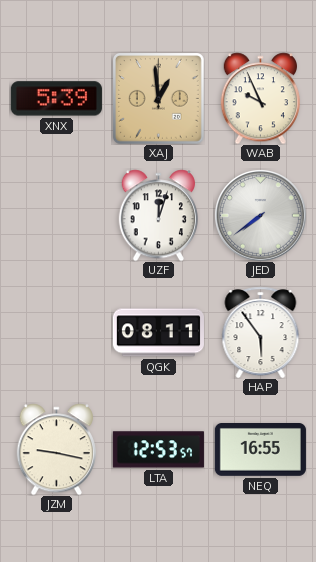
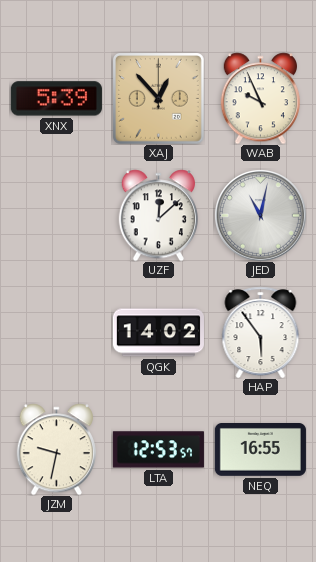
XAJ: 12:59 -> 12:53 (158, 98)
UZF: 12:03 -> 12:08 (158, 215)
JED: 7:39 -> 11:02 (260, 215)
QGK: 08:11 -> 14:02 (158, 333)
JZM: 9:17 -> 9:32 (56, 449)
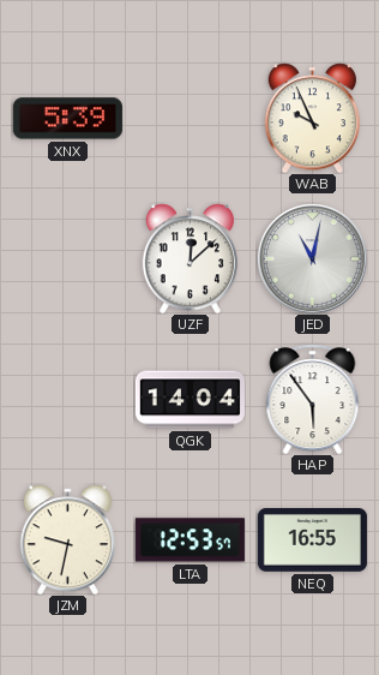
XAJ: 12:53 -> none (158, 98)
QGK: 14:02 -> 14:04 (189, 400)
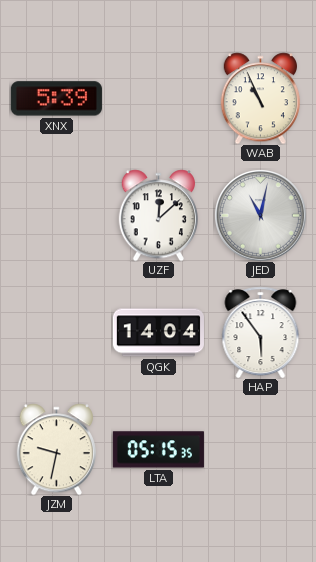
WAB: 9:56 -> 10:56 (260, 98)
LTA: 12:53 -> 05:15 (158, 450)
NEQ: 16:55 -> none (312, 540)
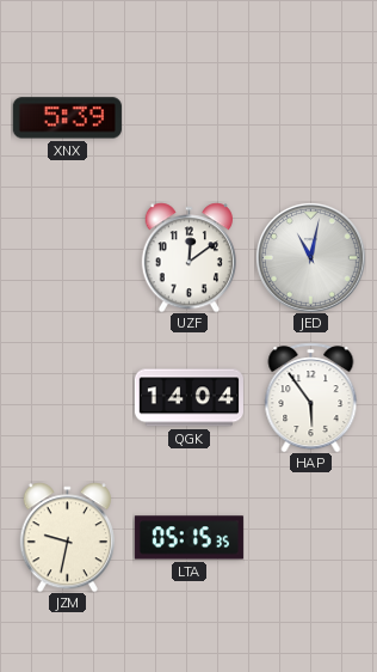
WAB: 10:56 -> none (260, 98)
UZF: 12:08 -> 12:09 (188, 257)
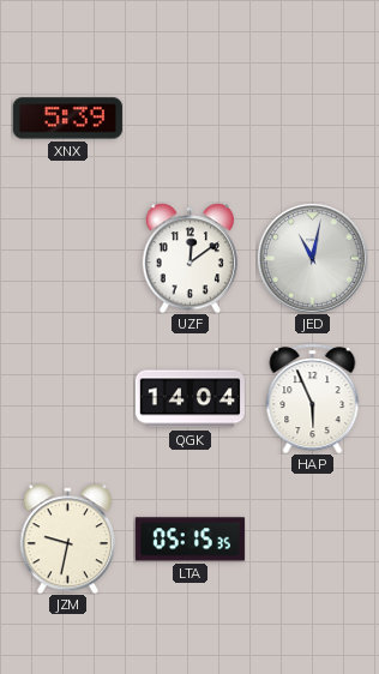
HAP: 5:54 -> 5:56 (313, 398)
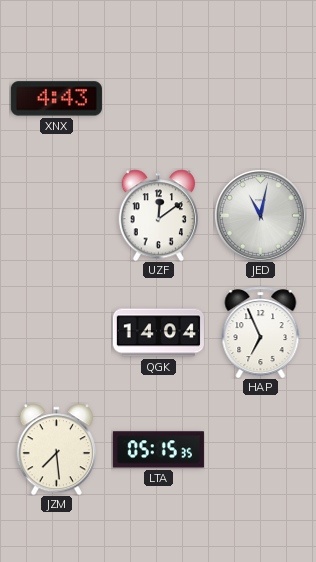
XNX: 5:39 -> 4:43 (56, 99)
HAP: 5:56 -> 6:56 (261, 332)
JZM: 9:32 -> 7:29 (56, 449)
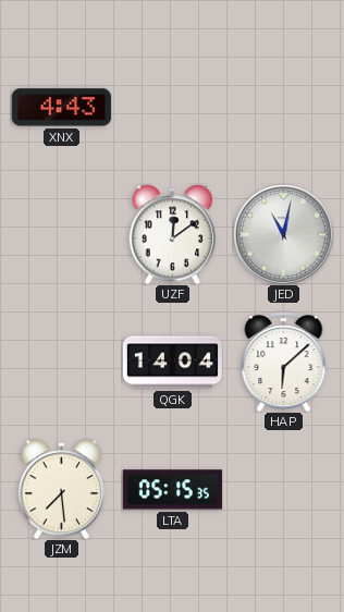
HAP: 6:56 -> 6:08 (284, 362)
